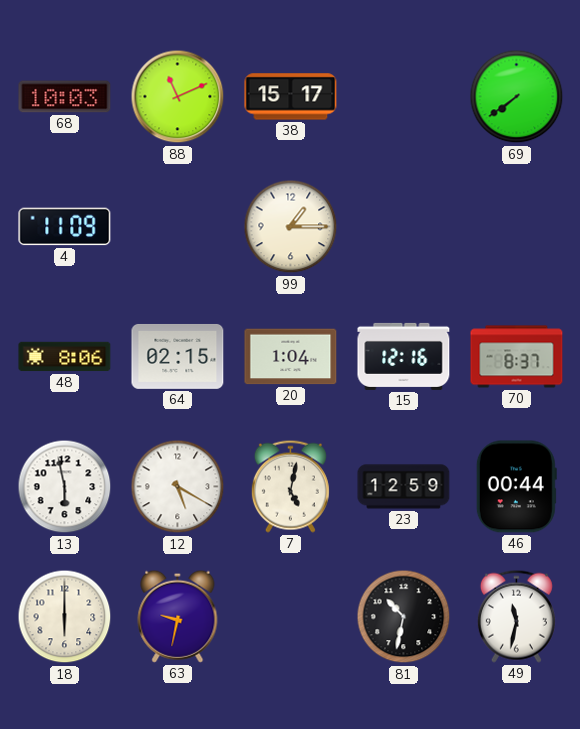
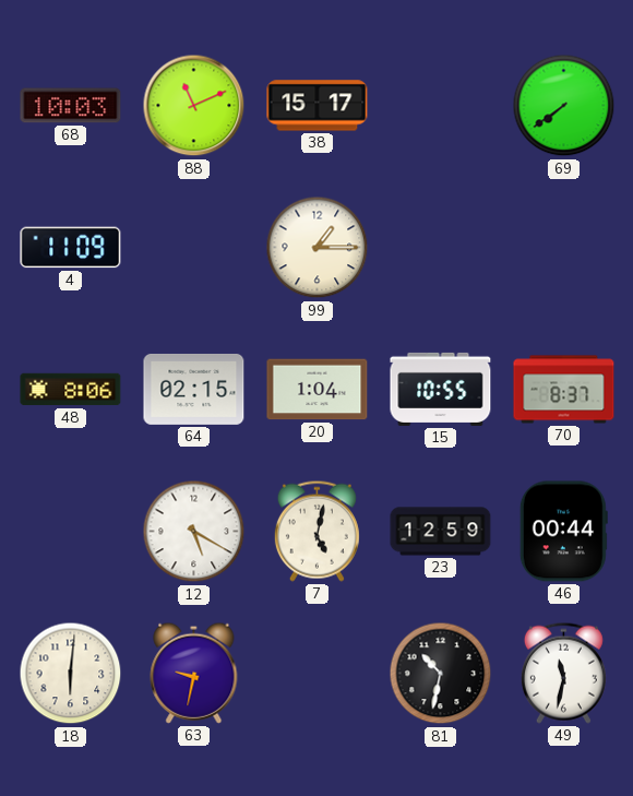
15: 12:16 -> 10:55 (441, 389)
13: 5:58 -> none (65, 487)
18: 6:00 -> 6:01 (71, 674)
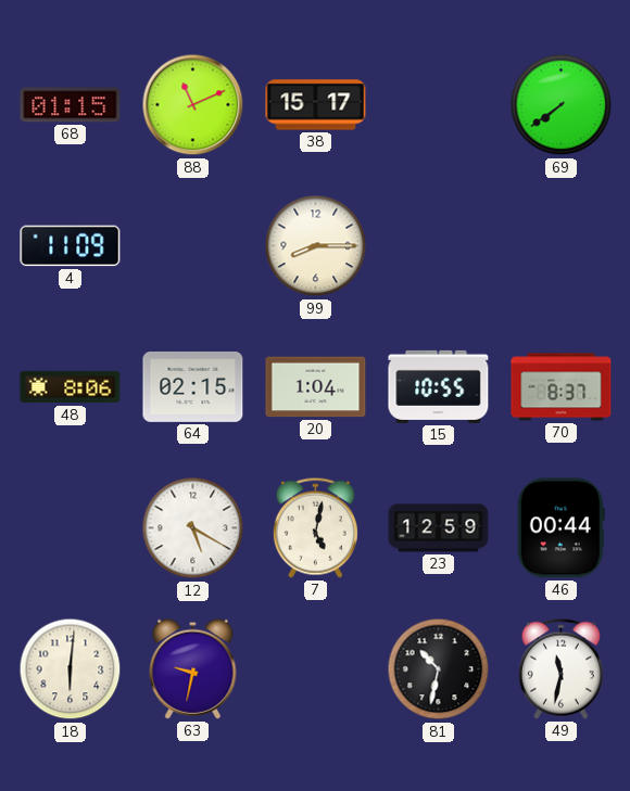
68: 10:03 -> 01:15 (71, 105)
99: 1:15 -> 8:15 (316, 246)
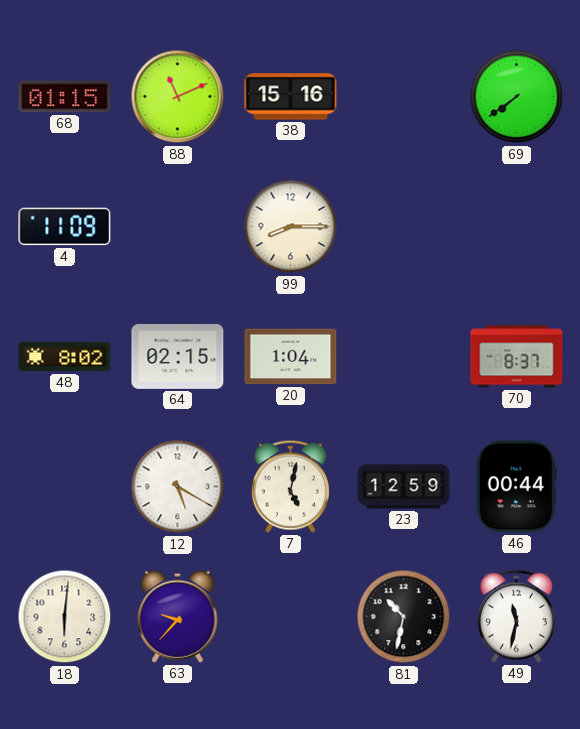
38: 15:17 -> 15:16 (291, 97)
48: 8:06 -> 8:02 (65, 357)
15: 10:55 -> none (439, 386)
63: 9:32 -> 9:37 (178, 616)
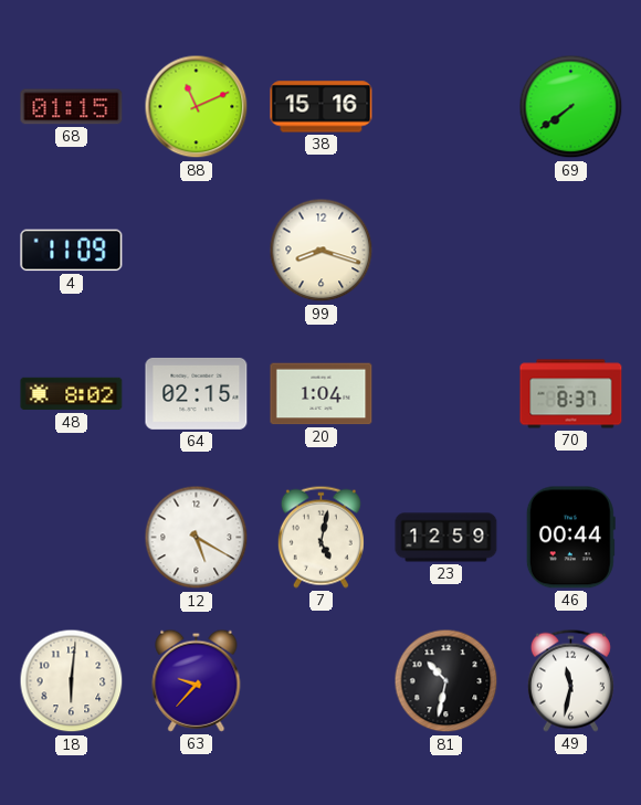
99: 8:15 -> 8:18 (322, 251)
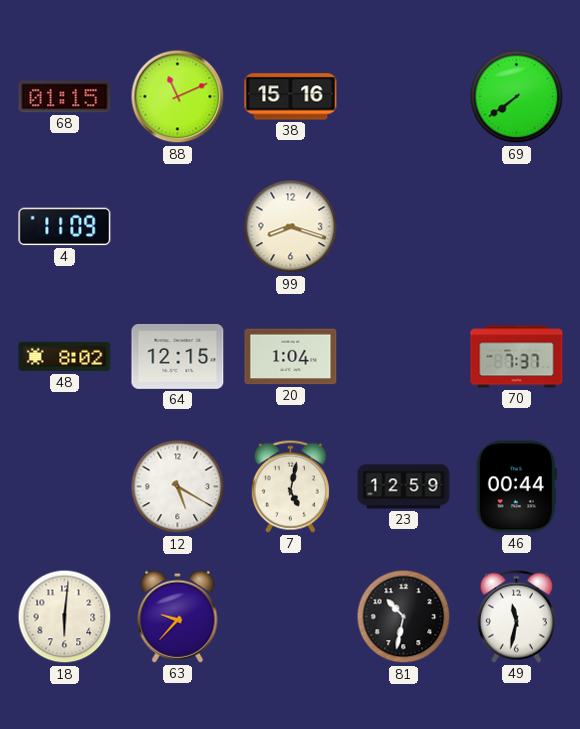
64: 02:15 -> 12:15 (178, 356)
70: 8:37 -> 7:37 (517, 357)
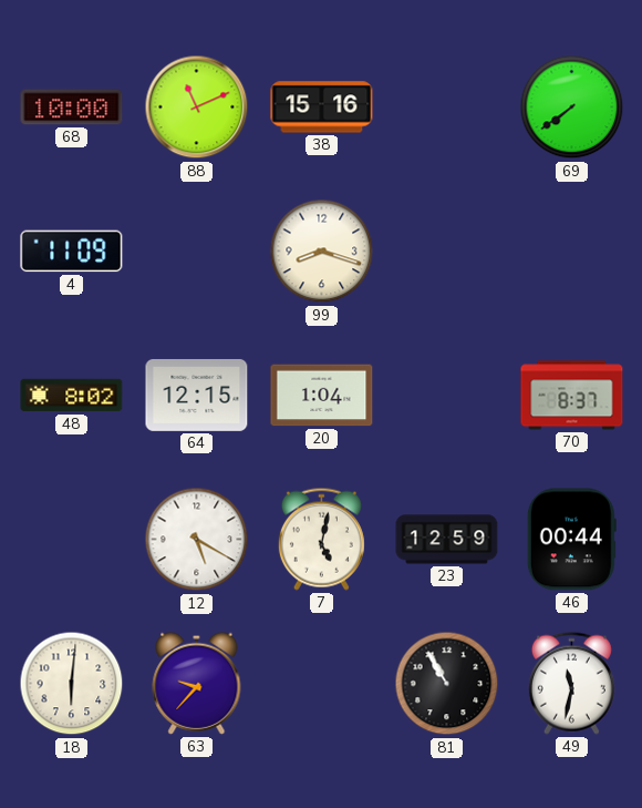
68: 01:15 -> 10:00 (72, 108)
70: 7:37 -> 8:37 (572, 396)
81: 10:32 -> 10:55 (447, 684)
